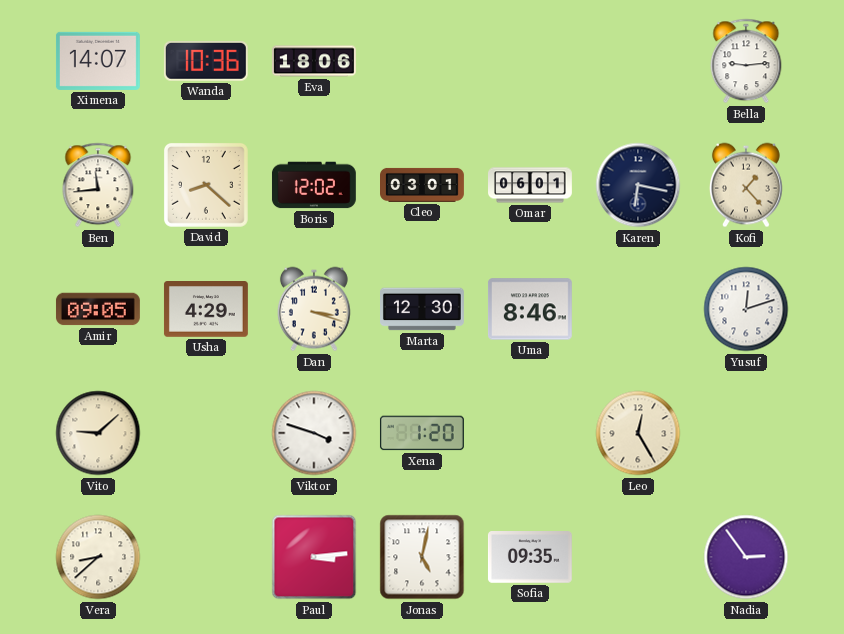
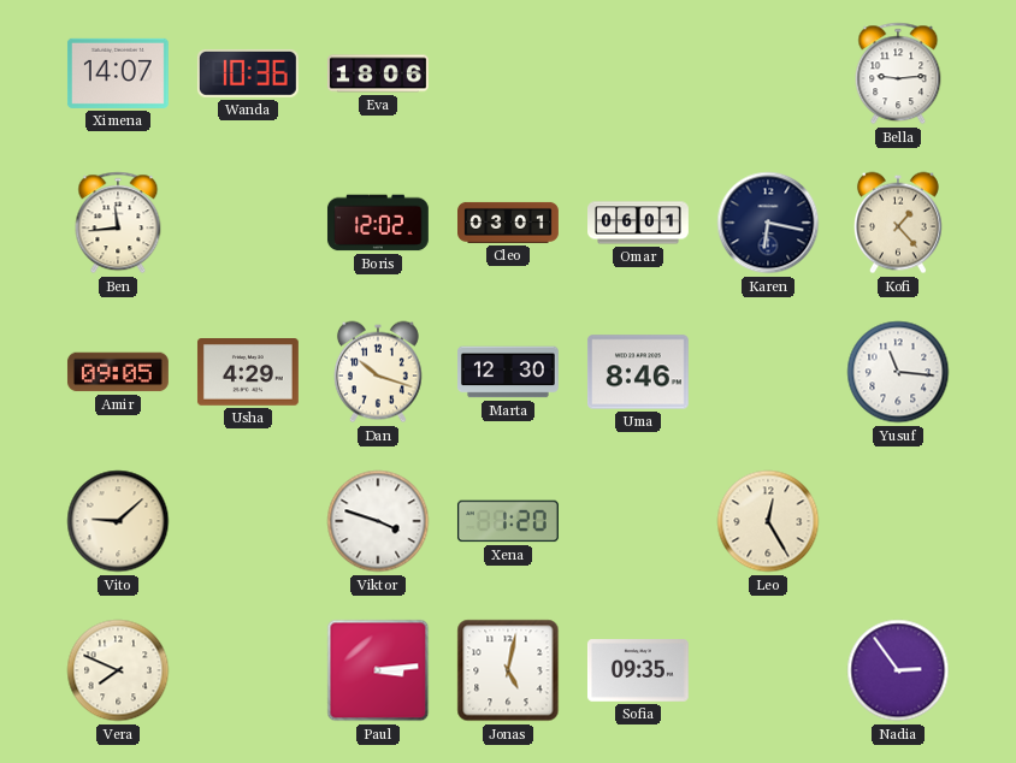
David: 8:22 -> none (206, 185)
Dan: 3:18 -> 10:18 (378, 372)
Yusuf: 12:12 -> 11:16 (898, 372)
Vera: 8:38 -> 7:49 (118, 670)
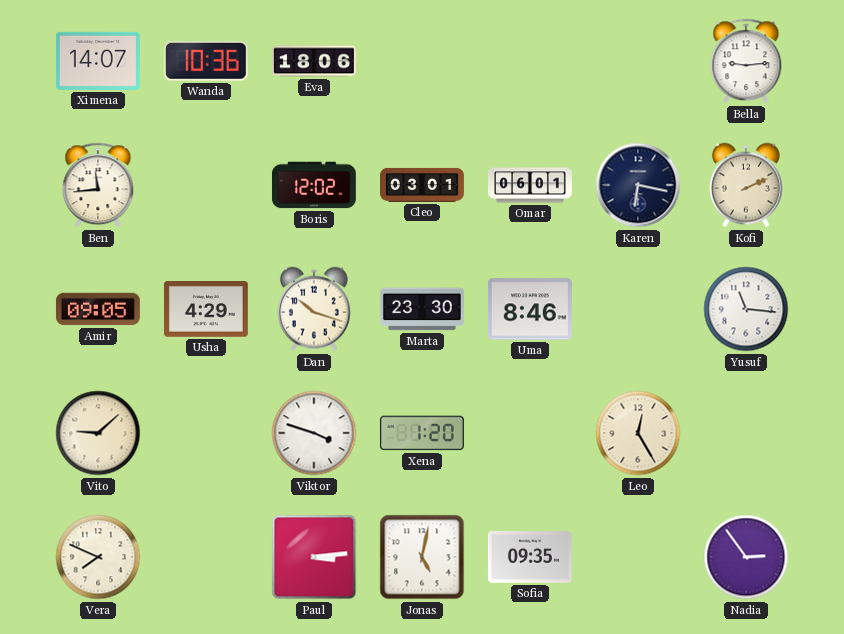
Kofi: 1:23 -> 2:11 (746, 185)
Marta: 12:30 -> 23:30 (423, 309)
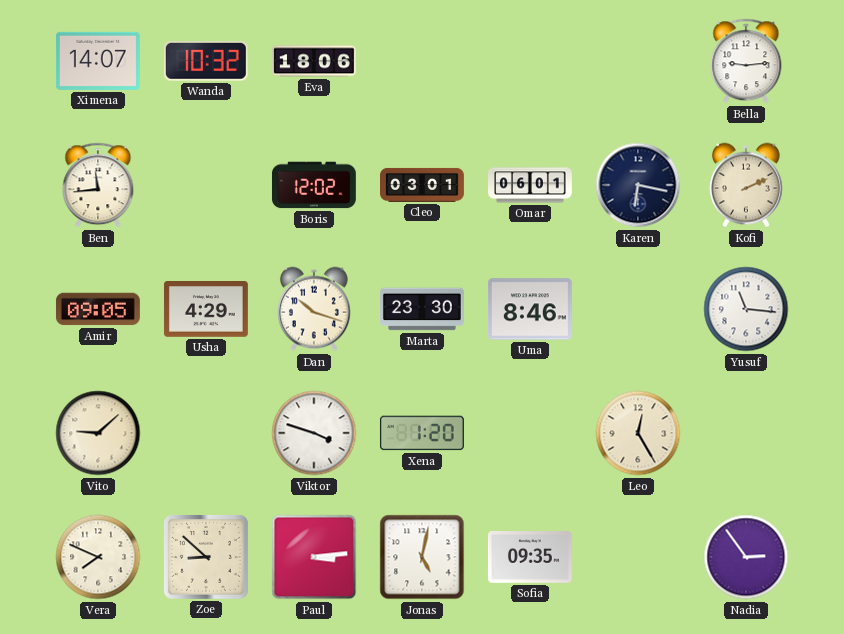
Wanda: 10:36 -> 10:32 (206, 61)
Zoe: none -> 8:52 (206, 557)
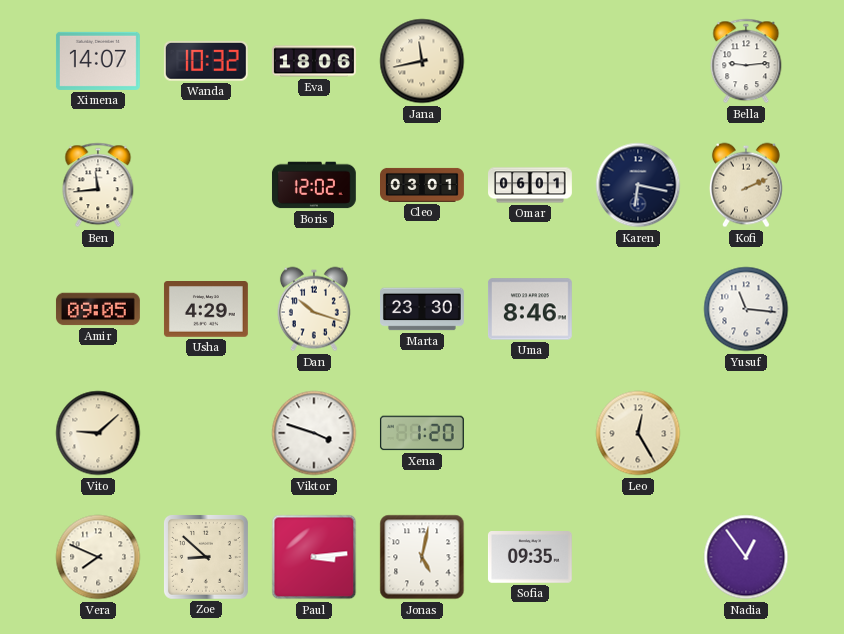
Jana: none -> 11:43 (422, 61)
Nadia: 2:54 -> 12:54 (746, 557)
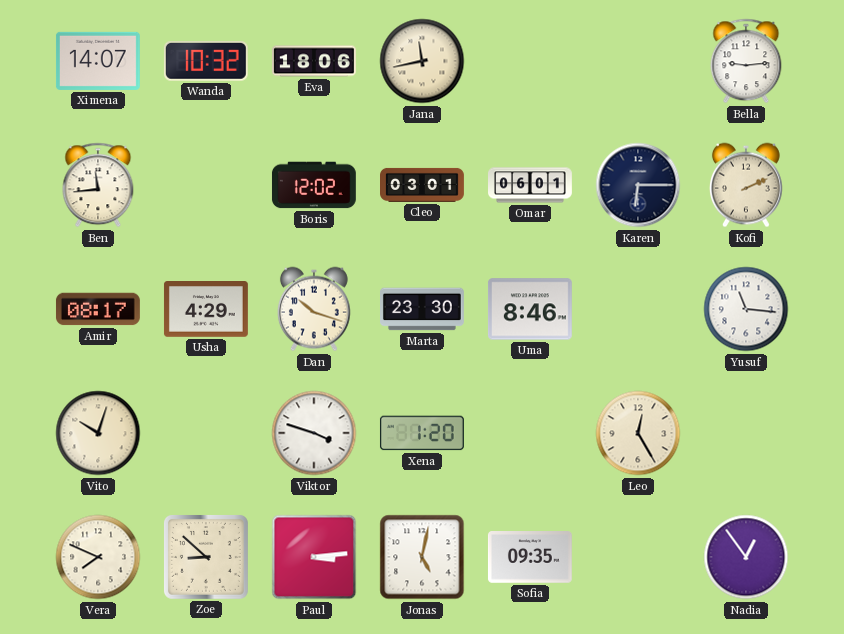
Karen: 6:17 -> 6:15 (638, 185)
Amir: 09:05 -> 08:17 (98, 309)
Vito: 9:08 -> 10:03 (98, 433)
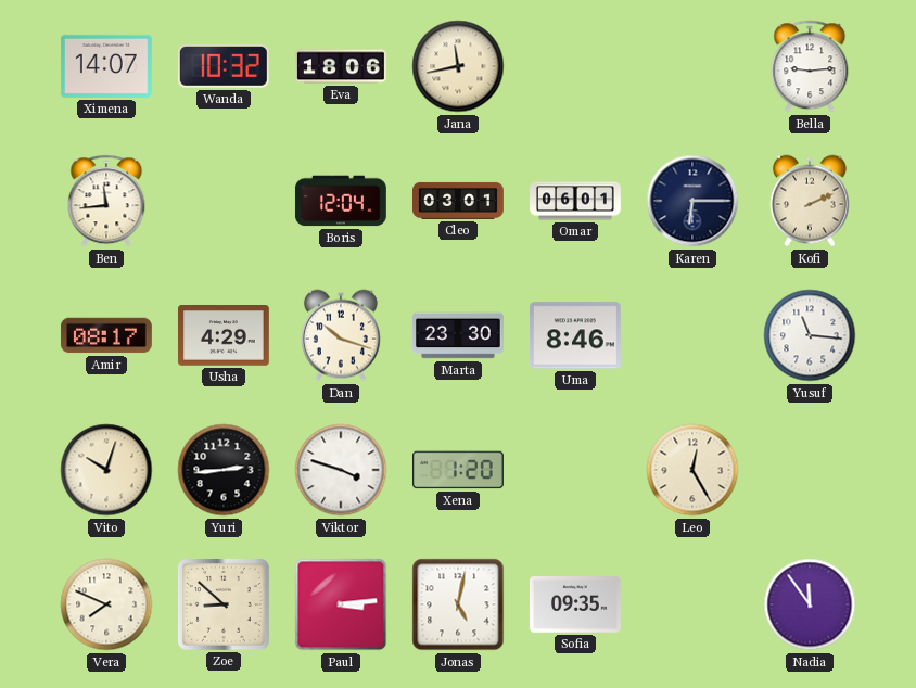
Boris: 12:02 -> 12:04 (341, 201)
Yuri: none -> 2:44 (224, 470)
Nadia: 12:54 -> 11:54 (810, 604)
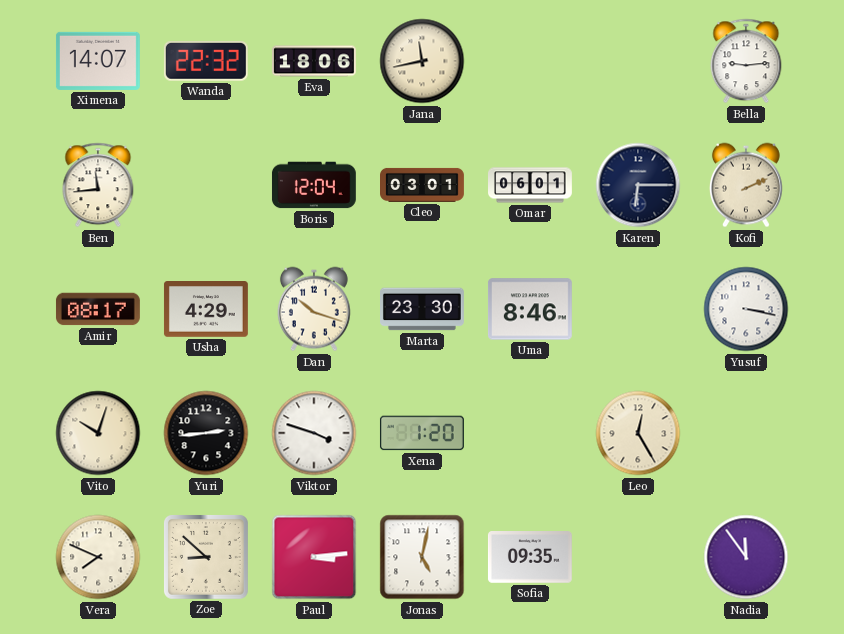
Wanda: 10:32 -> 22:32 (206, 61)
Yusuf: 11:16 -> 3:17 (746, 309)
